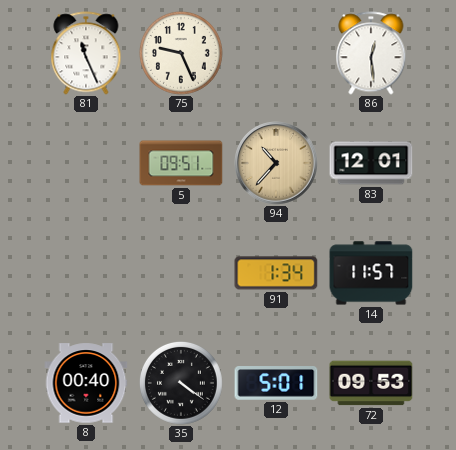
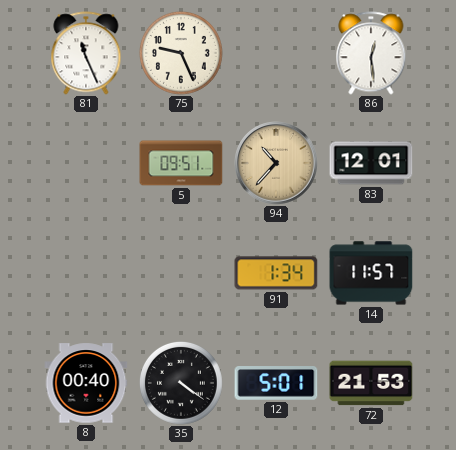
72: 09:53 -> 21:53 (371, 383)
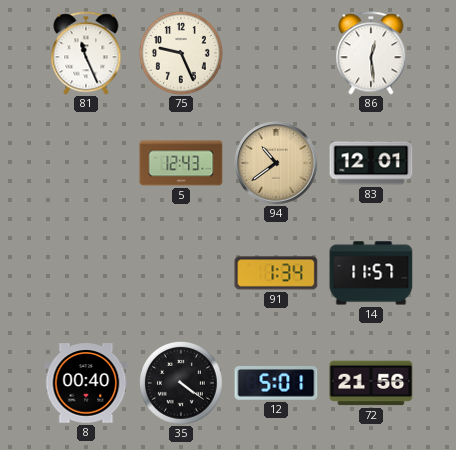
5: 09:51 -> 12:43 (181, 163)
94: 10:37 -> 10:39 (276, 163)
72: 21:53 -> 21:56 (371, 383)
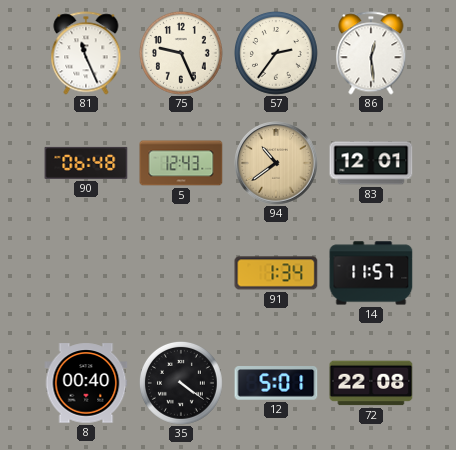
57: none -> 2:36 (276, 53)
90: none -> 06:48 (86, 163)
72: 21:56 -> 22:08 (371, 383)
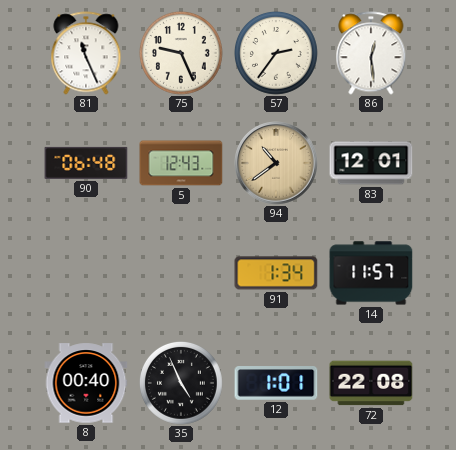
35: 4:21 -> 4:56 (181, 383)
12: 5:01 -> 1:01 (276, 383)
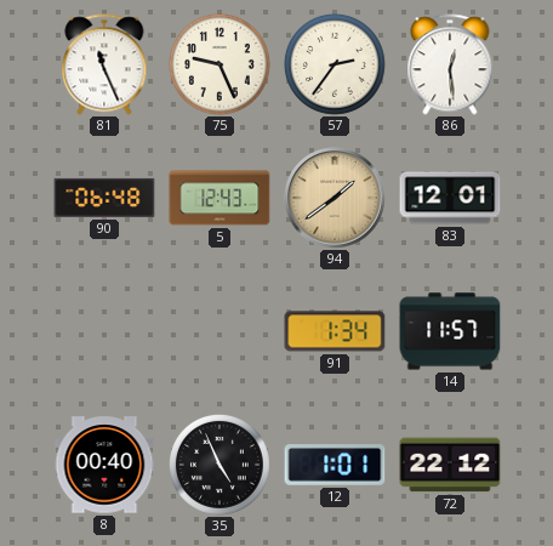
94: 10:39 -> 1:39 (335, 198)
72: 22:08 -> 22:12 (450, 465)
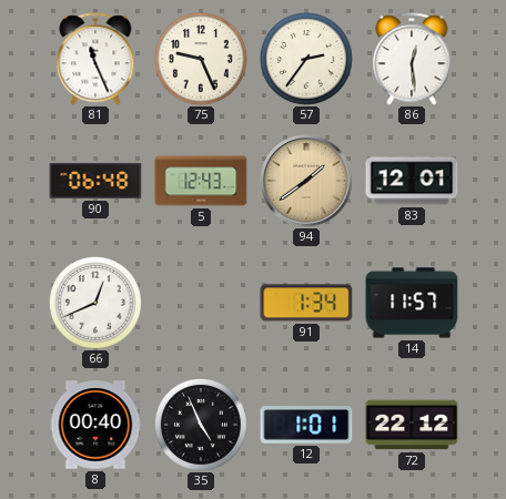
66: none -> 12:41 (95, 303)
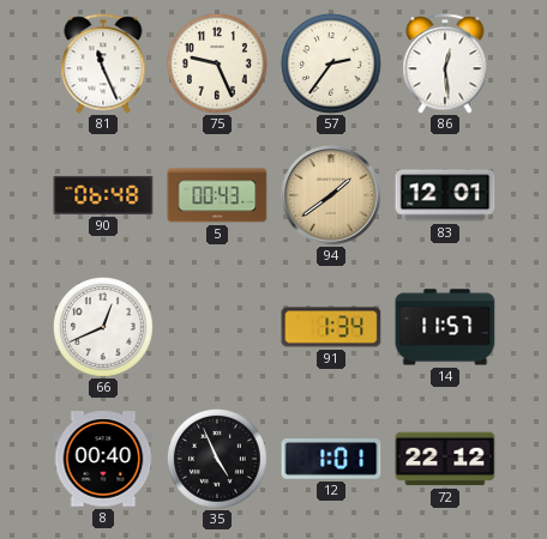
5: 12:43 -> 00:43 (217, 195)
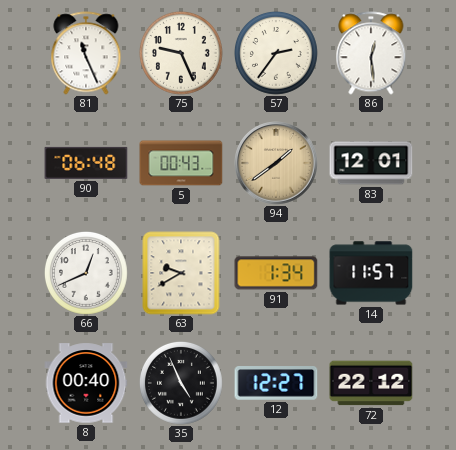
63: none -> 9:40 (181, 273)
12: 1:01 -> 12:27 (276, 383)
